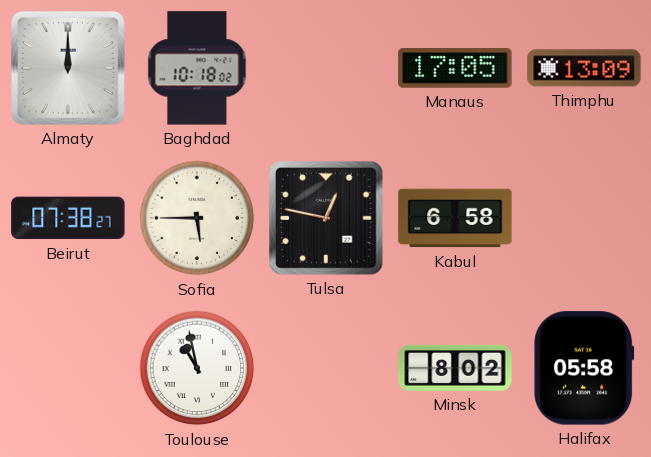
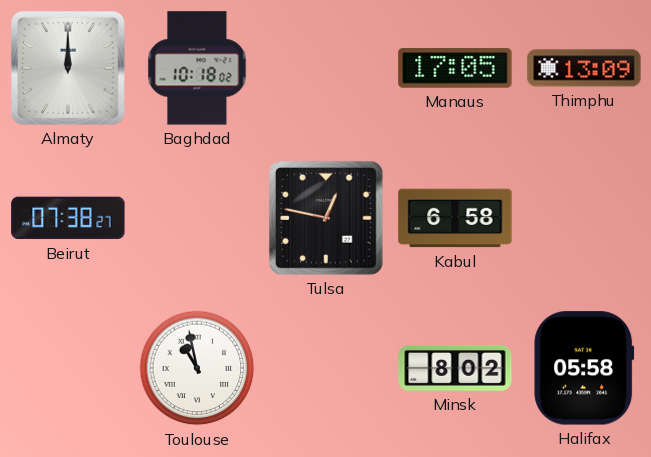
Sofia: 5:45 -> none (197, 218)
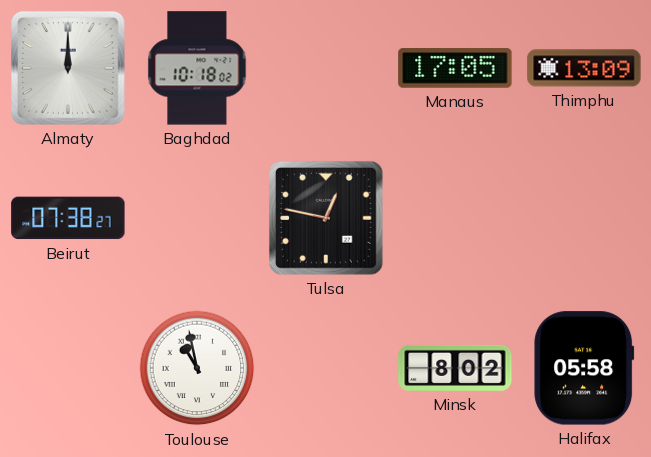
Kabul: 6:58 -> none (455, 218)
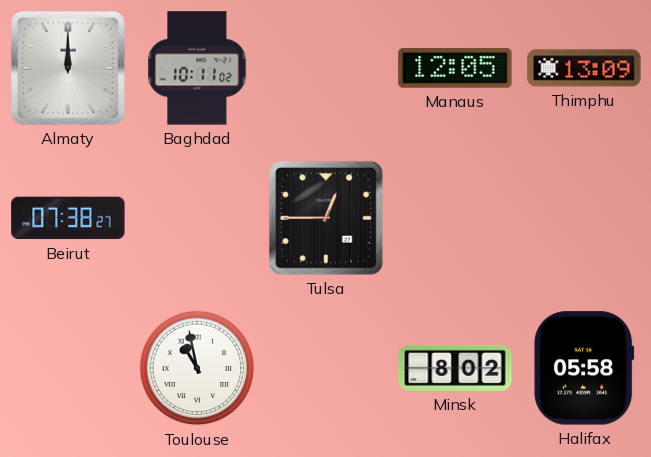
Baghdad: 10:18 -> 10:11 (197, 68)
Manaus: 17:05 -> 12:05 (455, 68)
Tulsa: 12:47 -> 12:45 (326, 218)
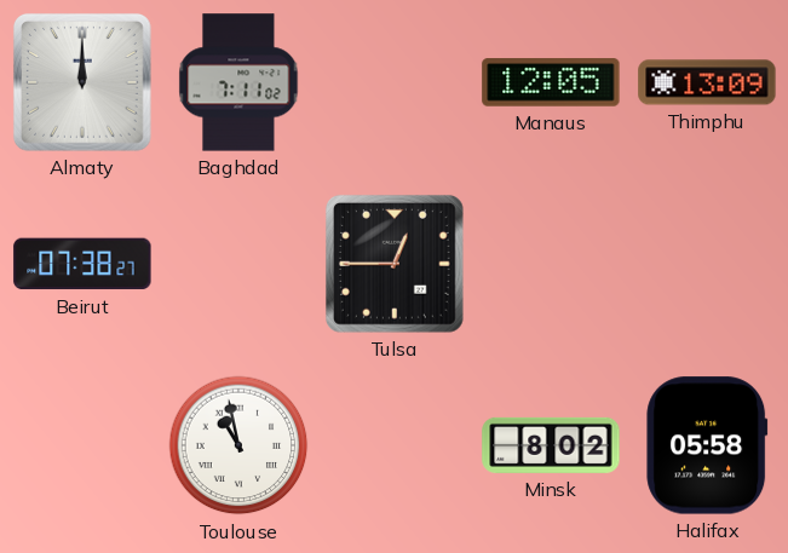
Baghdad: 10:11 -> 7:11 (238, 82)
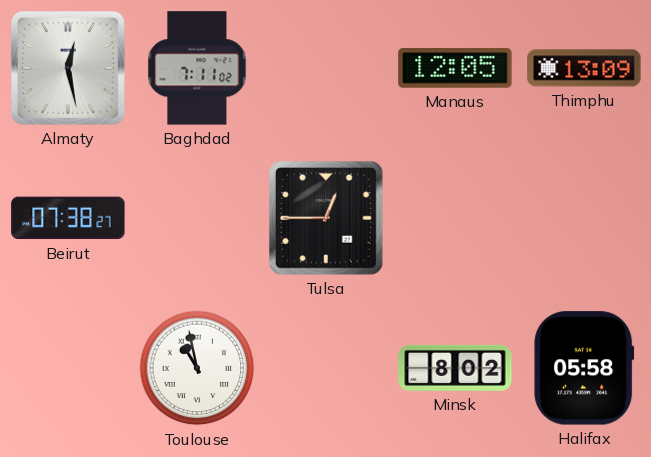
Almaty: 12:00 -> 12:28 (68, 68)
